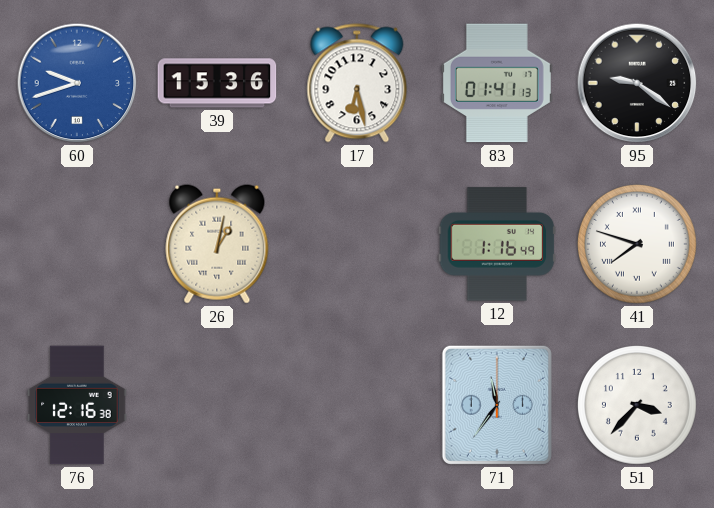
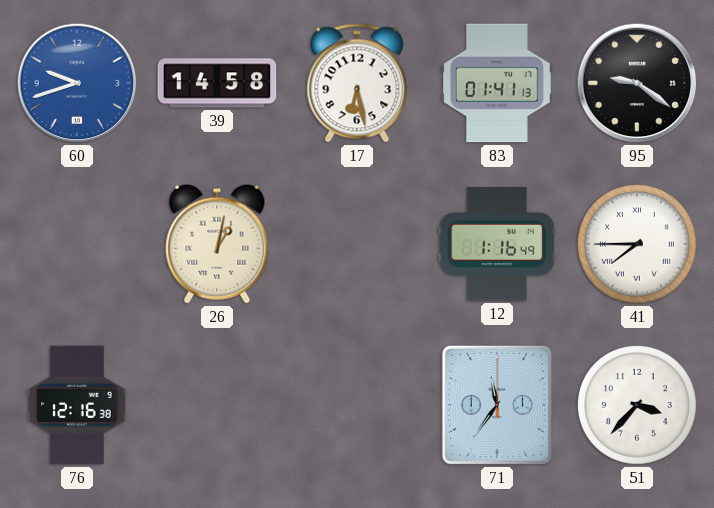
39: 15:36 -> 14:58 (217, 83)
41: 7:48 -> 7:45 (637, 244)
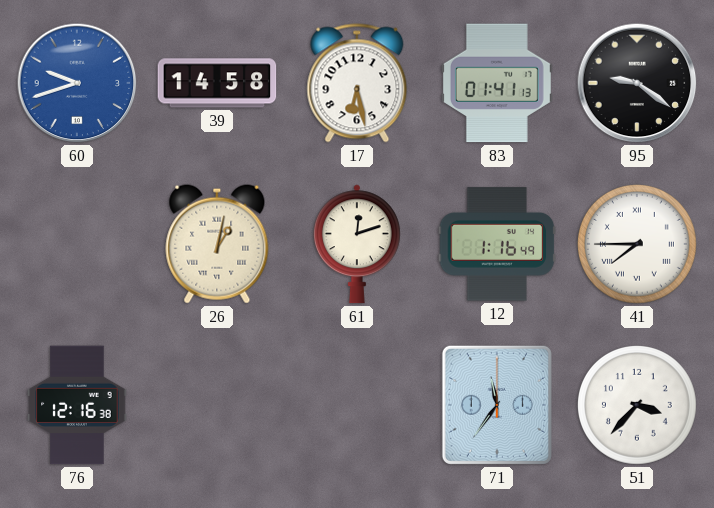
61: none -> 12:12 (357, 244)
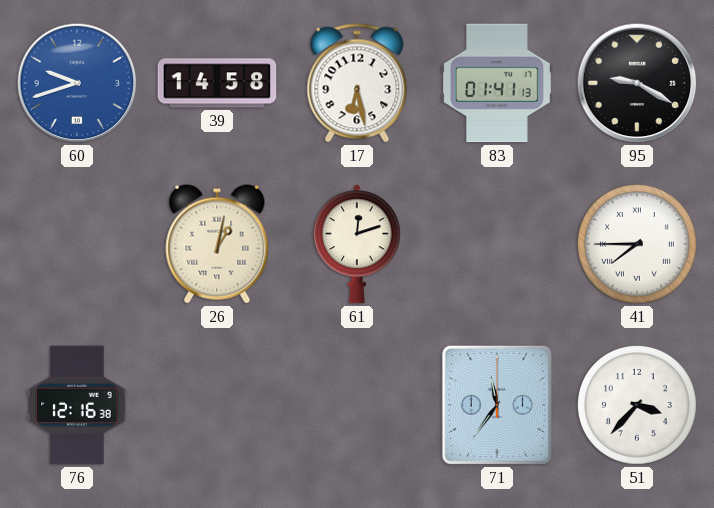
95: 9:21 -> 9:20 (637, 83)
12: 1:16 -> none (497, 244)
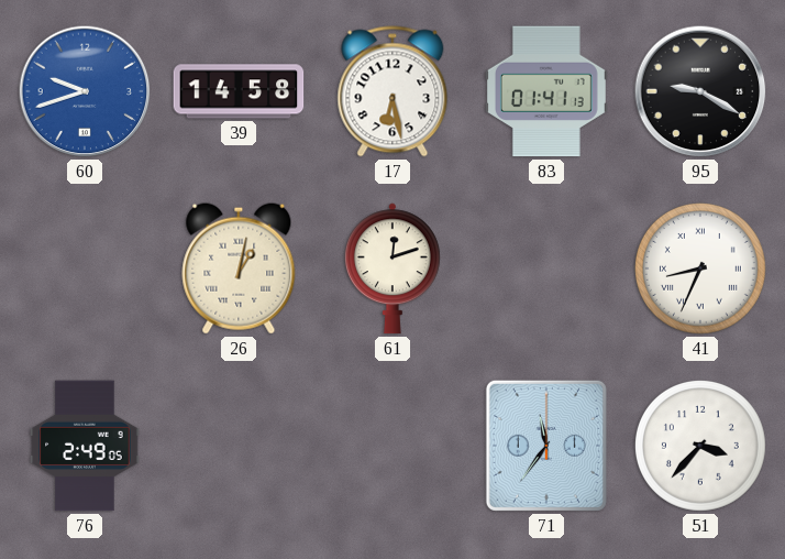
41: 7:45 -> 8:34 (700, 268)
76: 12:16 -> 2:49 (85, 446)
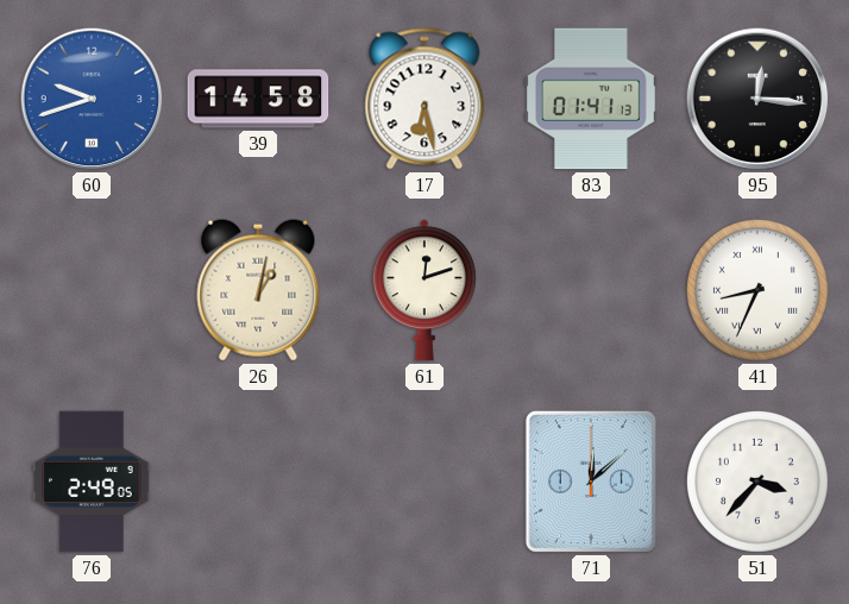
95: 9:20 -> 12:16 (757, 99)
71: 11:36 -> 12:08 (591, 482)
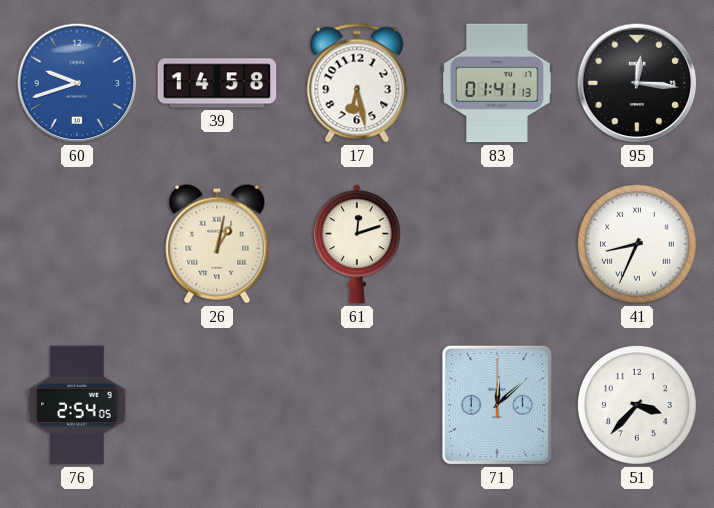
76: 2:49 -> 2:54 (77, 405)
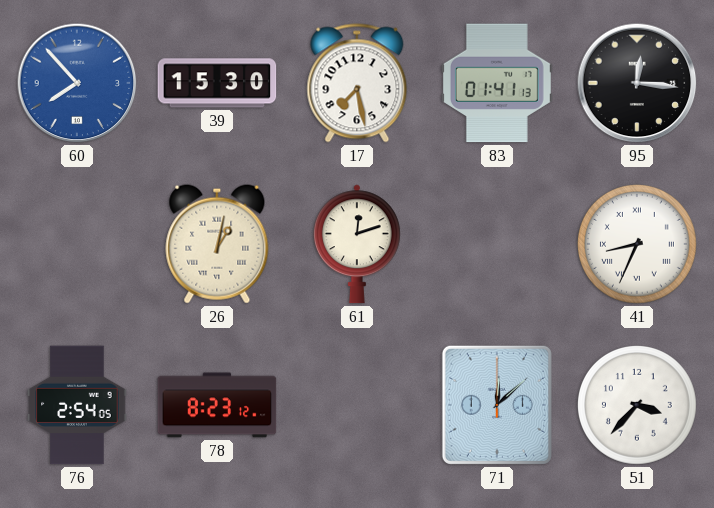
60: 9:42 -> 7:53 (77, 83)
39: 14:58 -> 15:30 (217, 83)
17: 6:28 -> 7:28 (357, 83)
78: none -> 8:23 (217, 405)
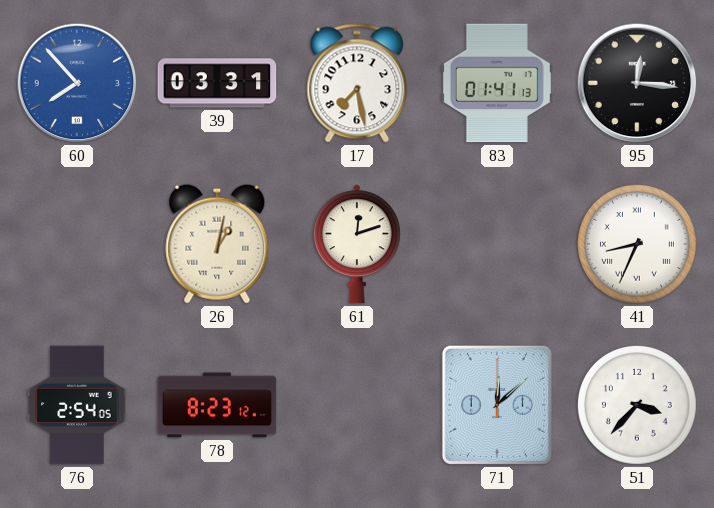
39: 15:30 -> 03:31 (217, 83)
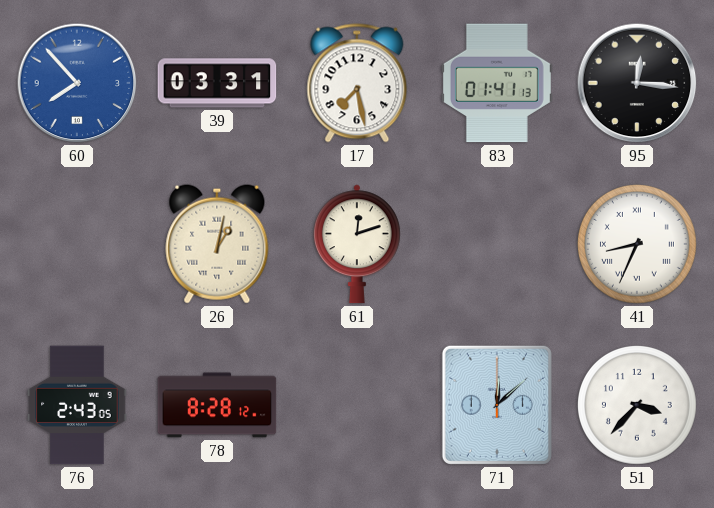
76: 2:54 -> 2:43 (77, 405)
78: 8:23 -> 8:28 (217, 405)
